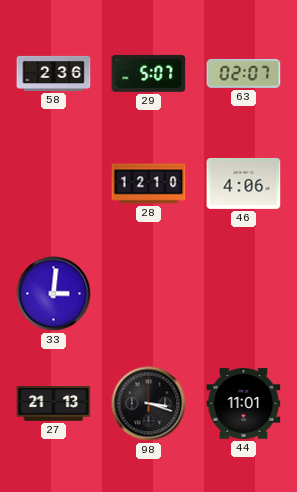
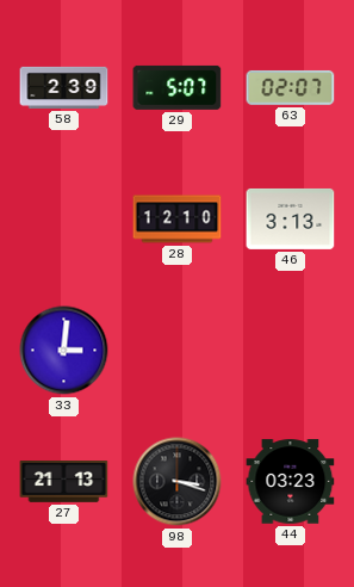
58: 2:36 -> 2:39 (64, 87)
46: 4:06 -> 3:13 (291, 218)
44: 11:01 -> 03:23 (291, 482)
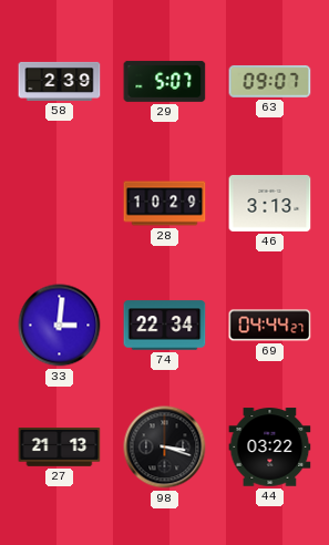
63: 02:07 -> 09:07 (270, 81)
28: 12:10 -> 10:29 (165, 204)
74: none -> 22:34 (165, 326)
69: none -> 04:44 (270, 326)
44: 03:23 -> 03:22 (270, 448)
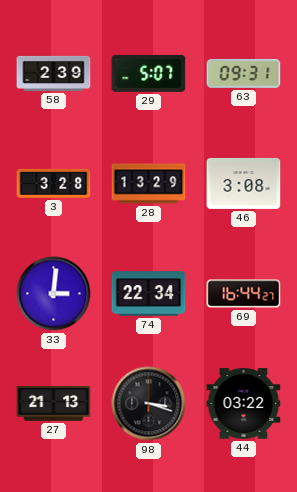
63: 09:07 -> 09:31 (244, 73)
3: none -> 3:28 (54, 183)
28: 10:29 -> 13:29 (149, 184)
46: 3:13 -> 3:08 (244, 183)
69: 04:44 -> 16:44 (244, 294)
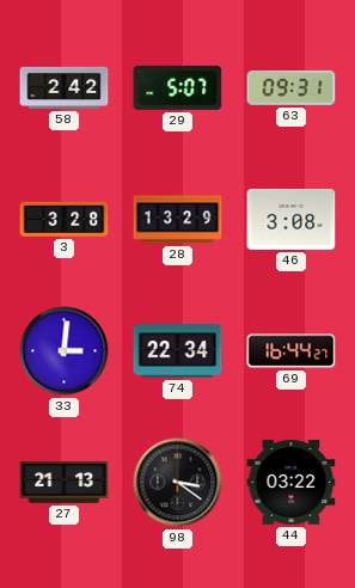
58: 2:39 -> 2:42 (65, 87)
98: 3:18 -> 3:21 (178, 483)
